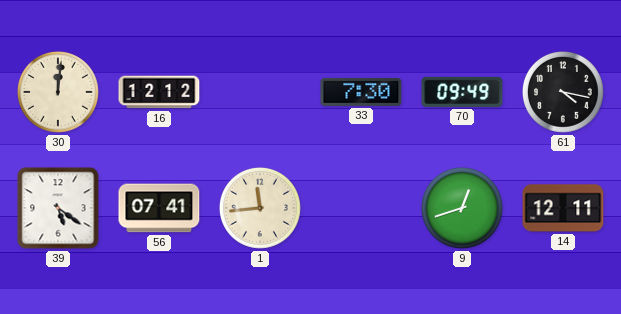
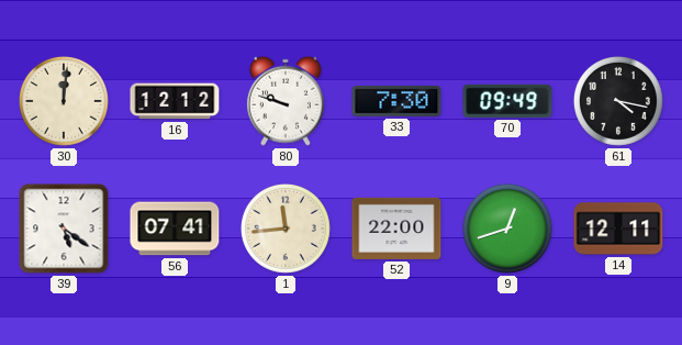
80: none -> 9:48 (286, 101)
52: none -> 22:00 (396, 229)
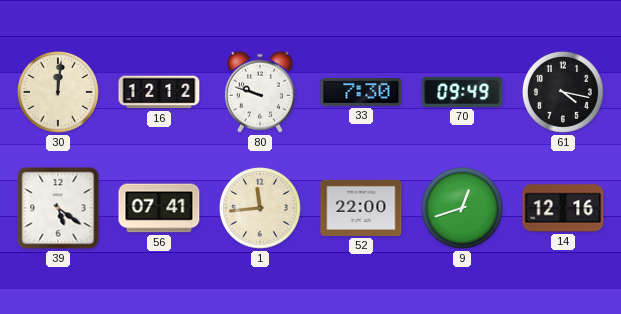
14: 12:11 -> 12:16 (563, 208)
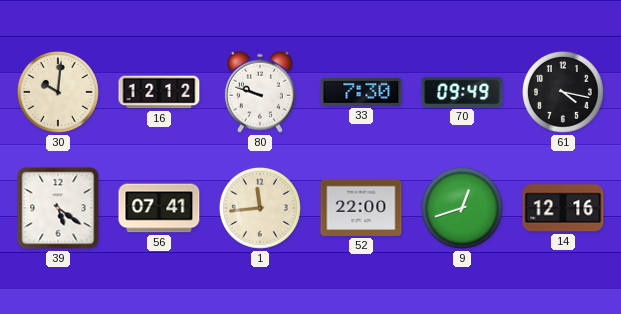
30: 12:01 -> 10:01 (59, 93)
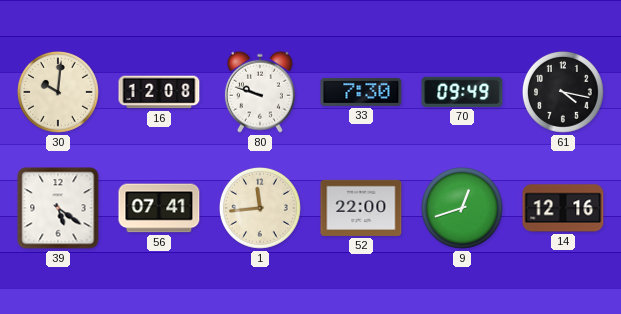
16: 12:12 -> 12:08 (159, 92)
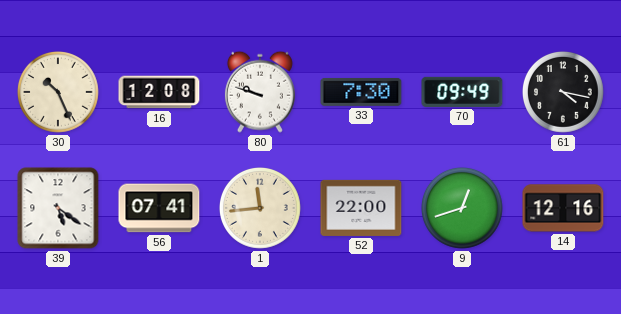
30: 10:01 -> 10:26 (59, 93)
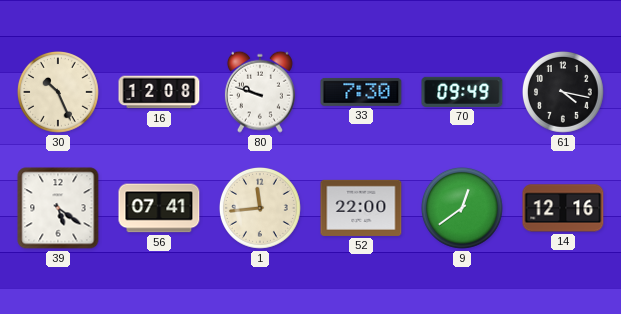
9: 12:42 -> 12:39 (463, 209)
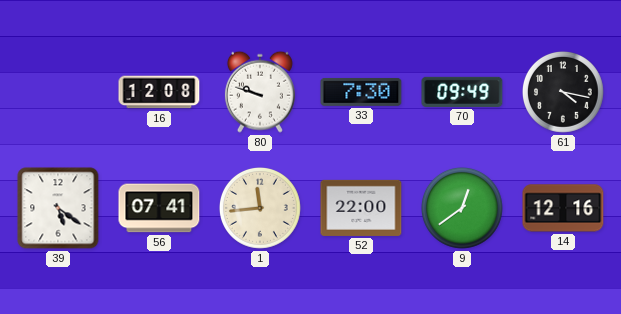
30: 10:26 -> none (59, 93)
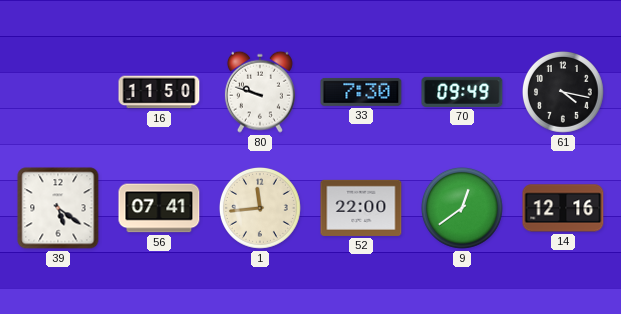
16: 12:08 -> 11:50 (159, 92)
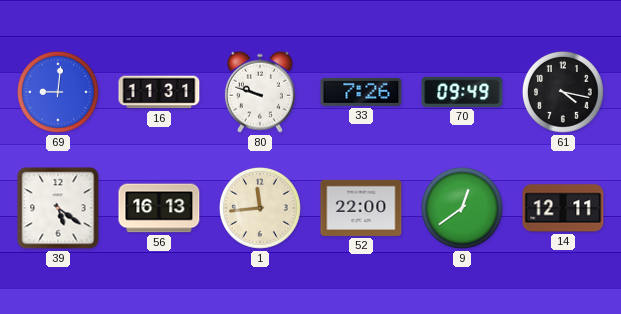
69: none -> 9:01 (59, 93)
16: 11:50 -> 11:31 (159, 92)
33: 7:30 -> 7:26 (361, 92)
56: 07:41 -> 16:13 (159, 208)
14: 12:16 -> 12:11 (563, 208)
